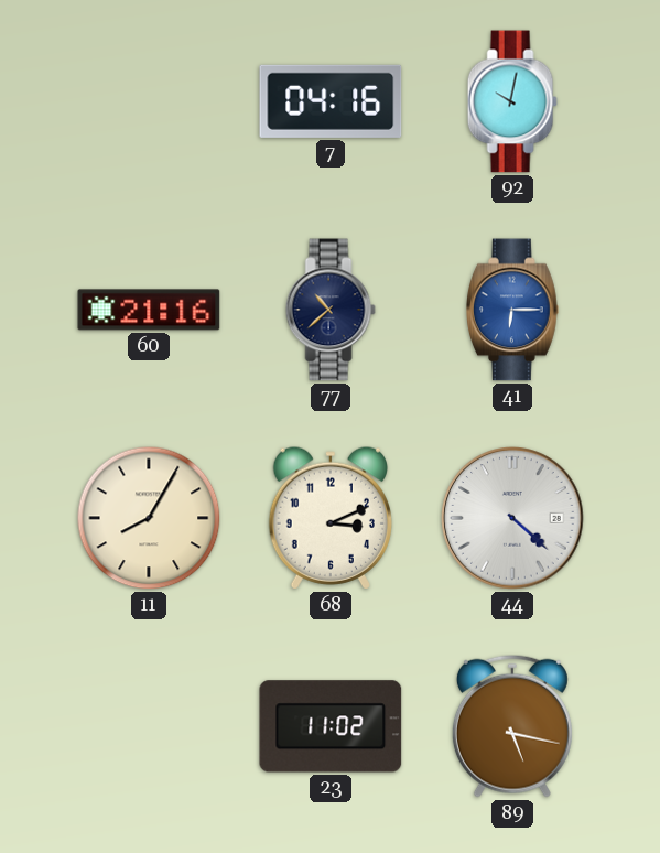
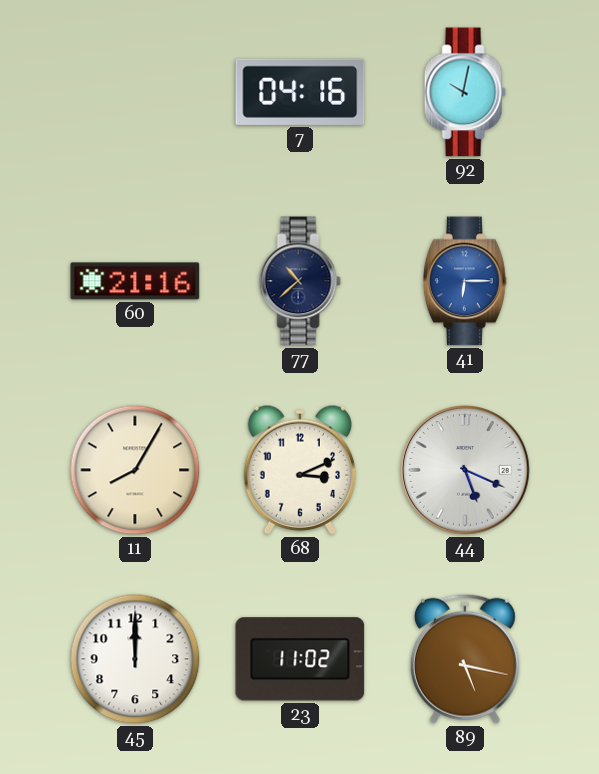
44: 4:22 -> 5:19 (465, 470)
45: none -> 12:00 (135, 659)
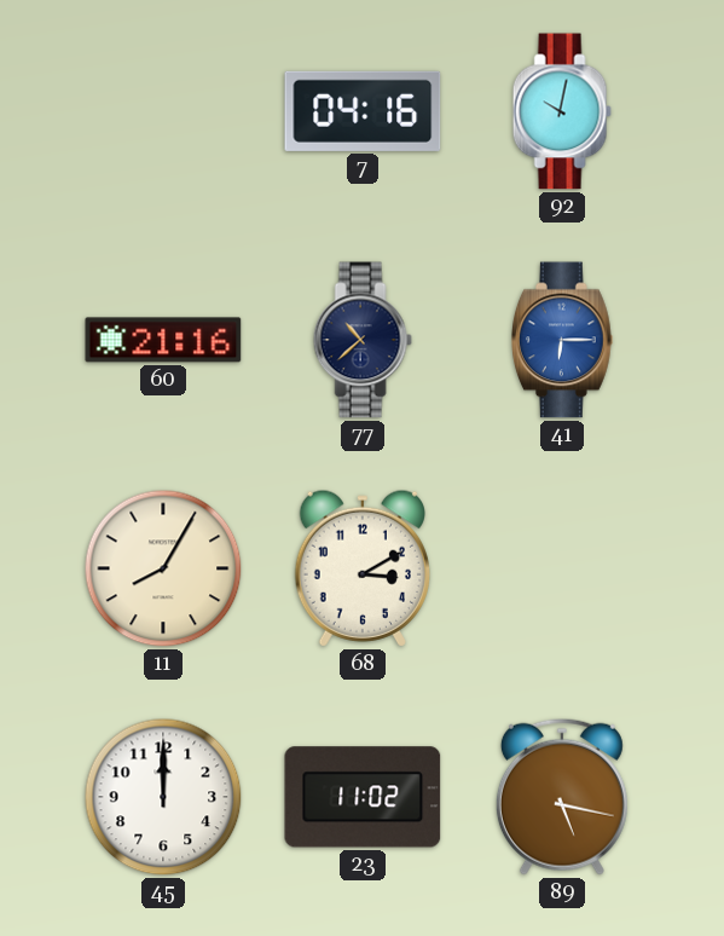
68: 3:11 -> 3:10 (361, 568)
44: 5:19 -> none (465, 470)
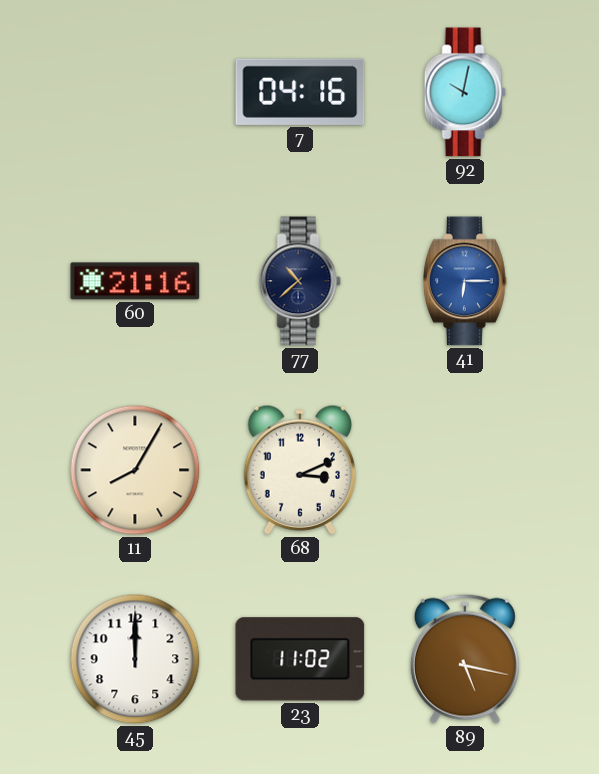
68: 3:10 -> 3:11 (299, 470)
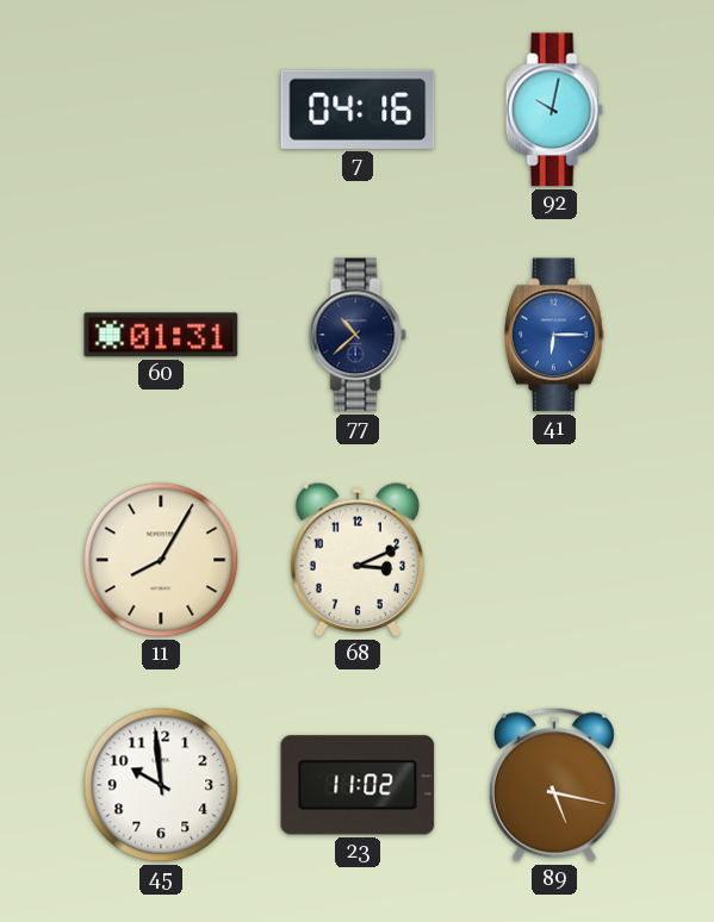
60: 21:16 -> 01:31 (161, 335)
45: 12:00 -> 9:59 (161, 785)
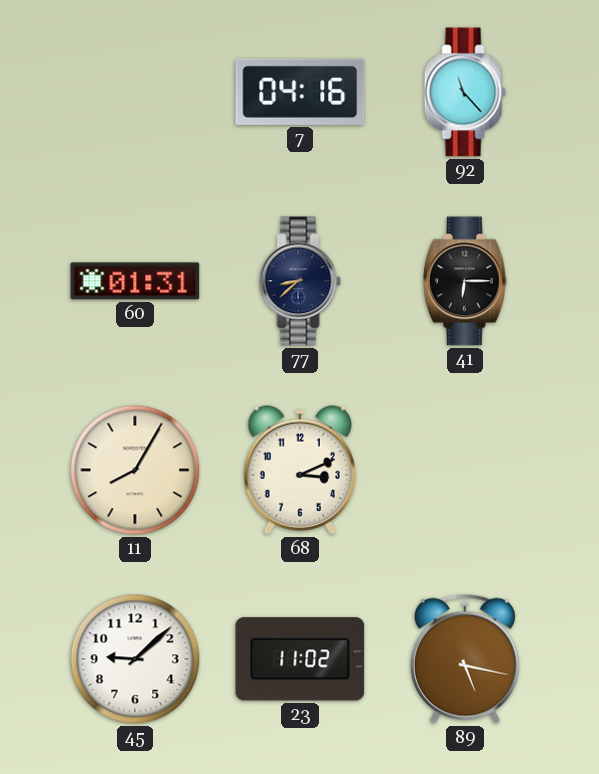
92: 10:02 -> 11:23 (465, 92)
77: 10:38 -> 8:38 (300, 281)
41 dial: blue -> black (466, 281)
45: 9:59 -> 9:08 (135, 659)
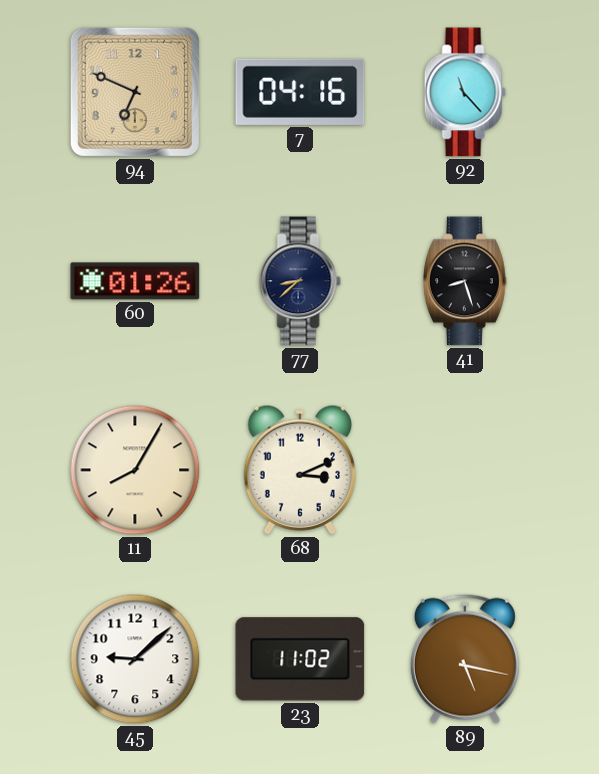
94: none -> 6:49 (135, 92)
60: 01:31 -> 01:26 (135, 281)
41: 6:15 -> 8:27 (466, 281)
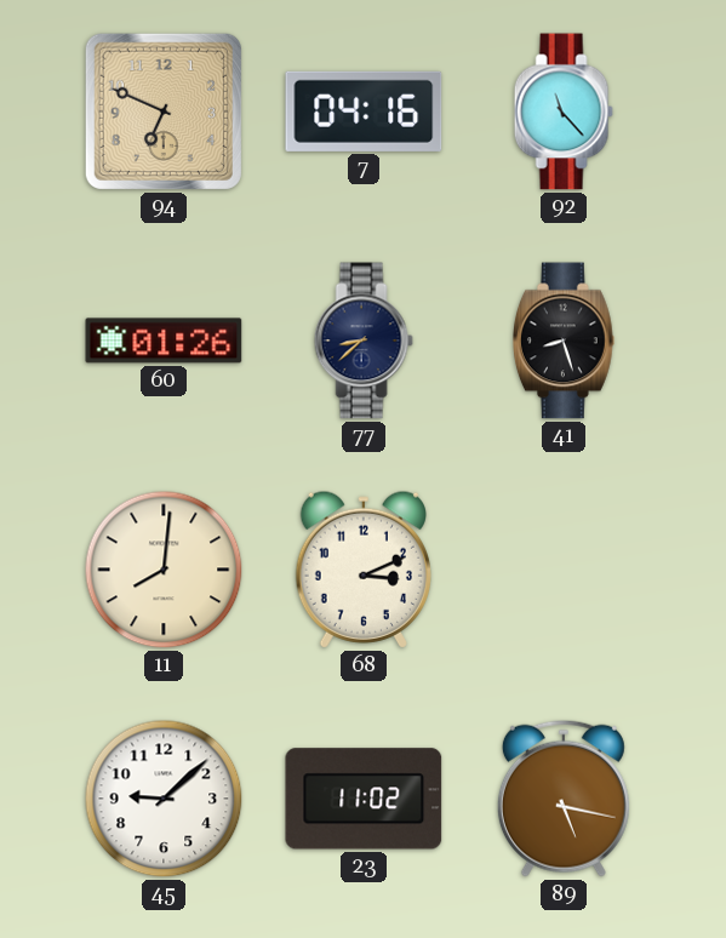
11: 8:05 -> 8:01 (164, 570)
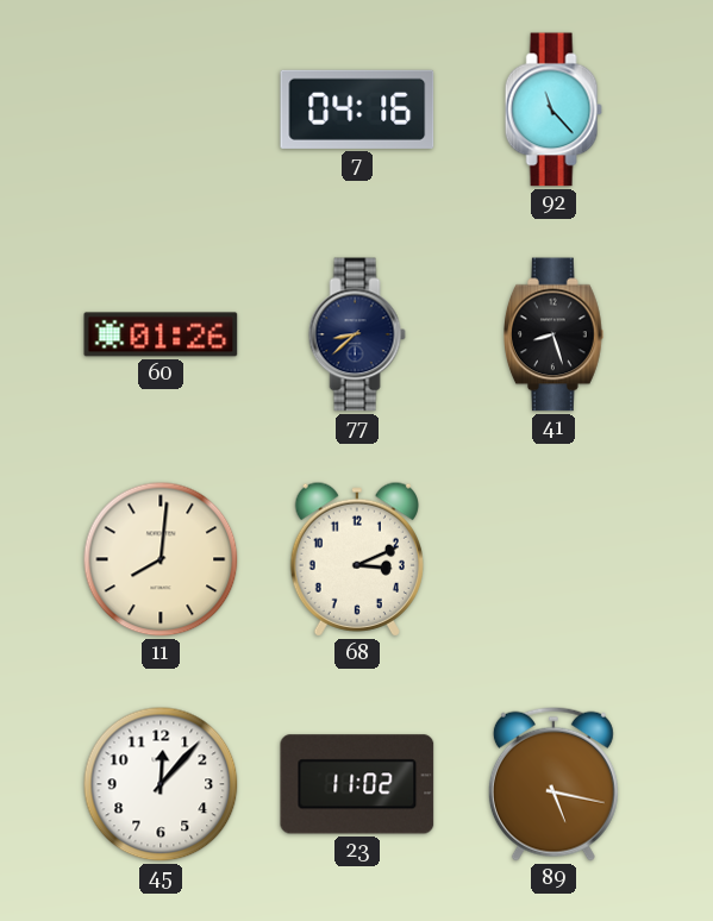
94: 6:49 -> none (164, 111)
45: 9:08 -> 12:07 (161, 784)
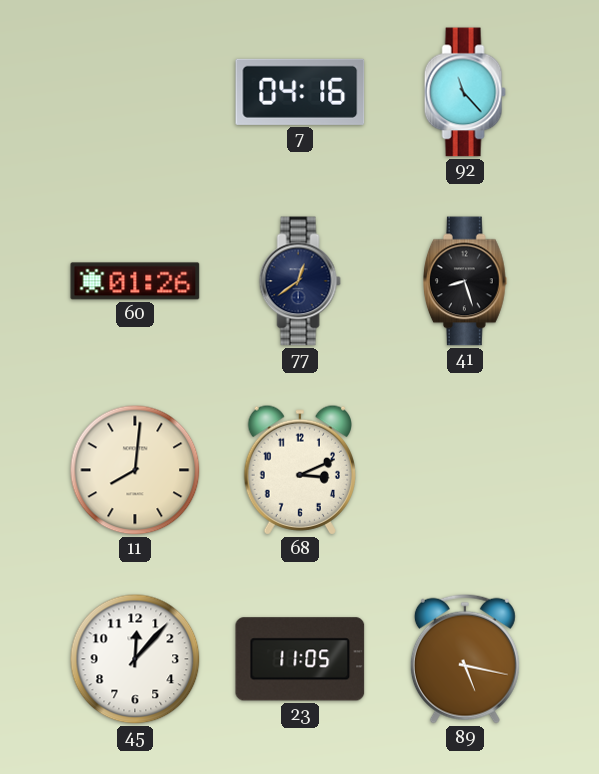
77: 8:38 -> 12:39 (300, 281)
23: 11:02 -> 11:05 (300, 659)
